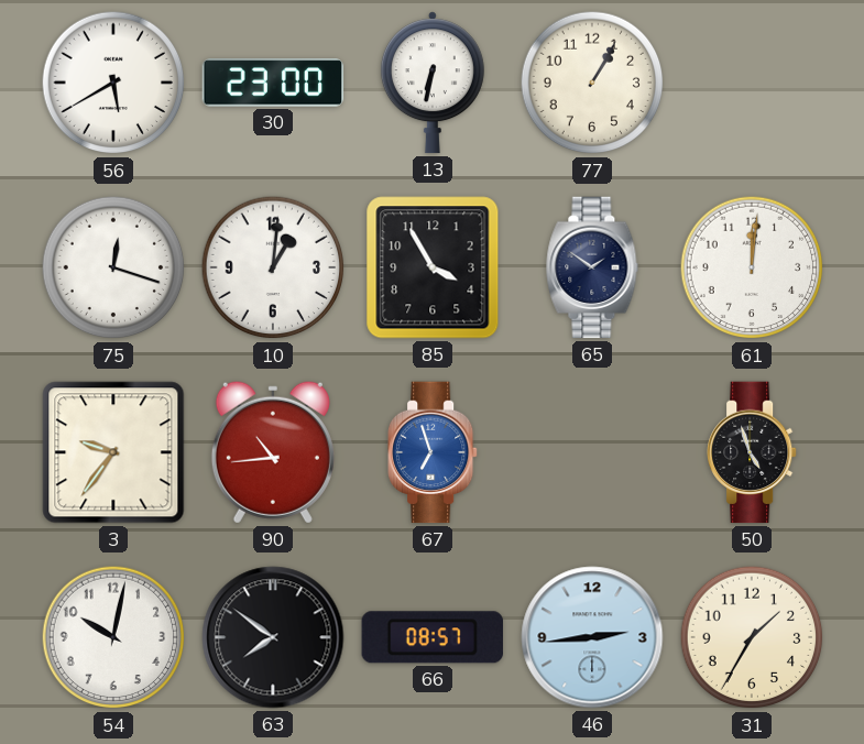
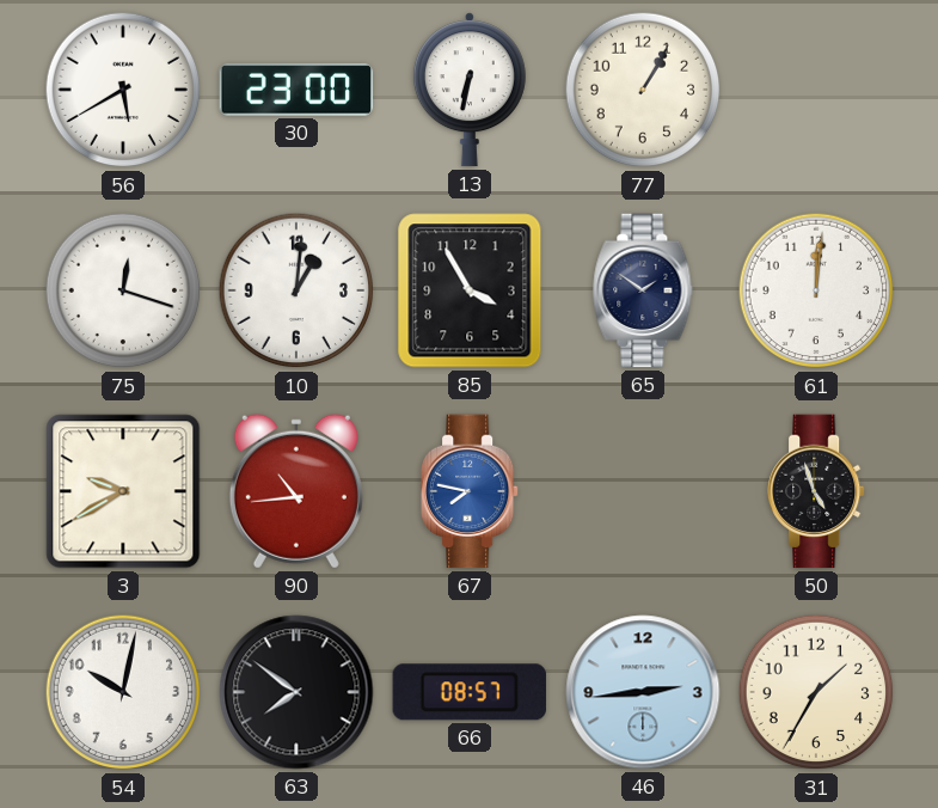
3: 9:36 -> 9:40 (123, 491)
67: 6:57 -> 7:47 (471, 491)
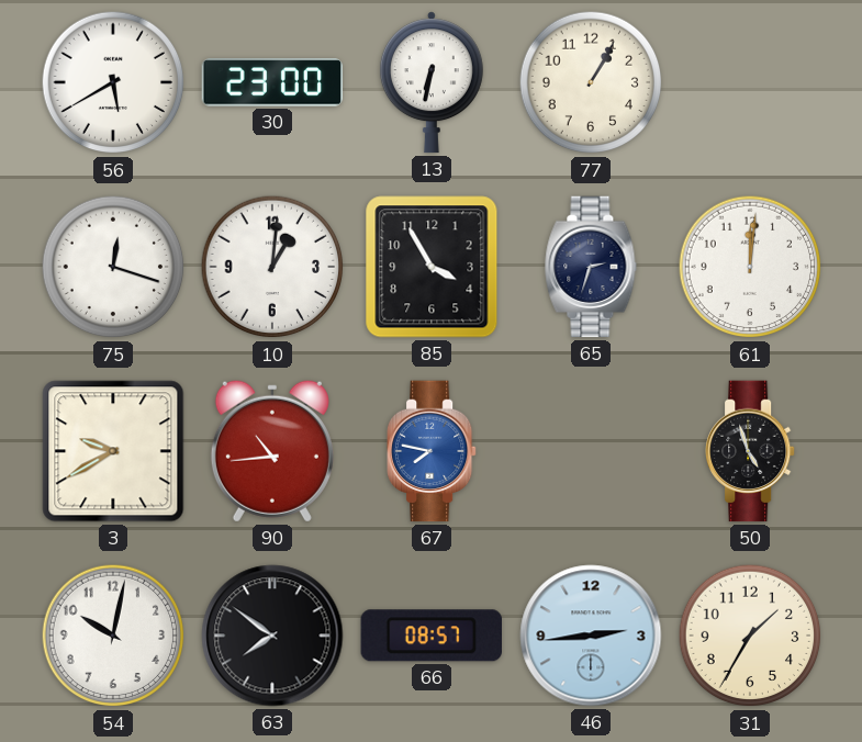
65: 1:51 -> 2:33 (591, 267)
